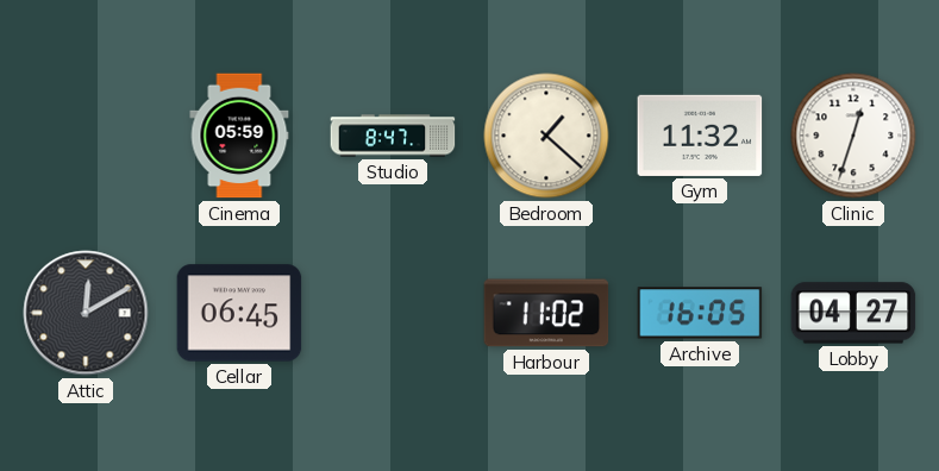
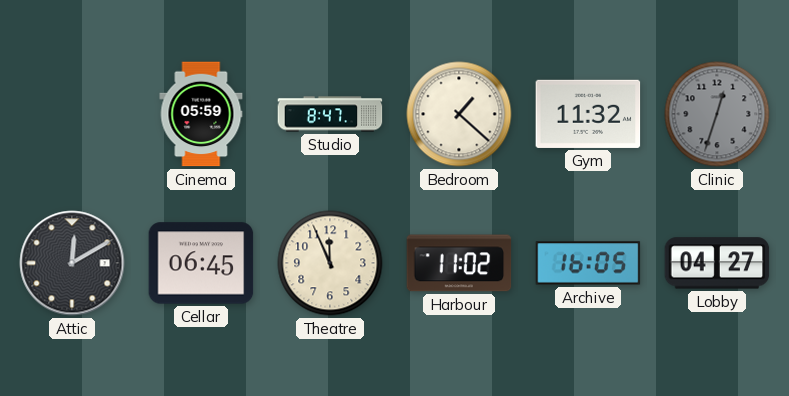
Clinic dial: white -> grey (717, 114)
Theatre: none -> 11:56 (330, 263)
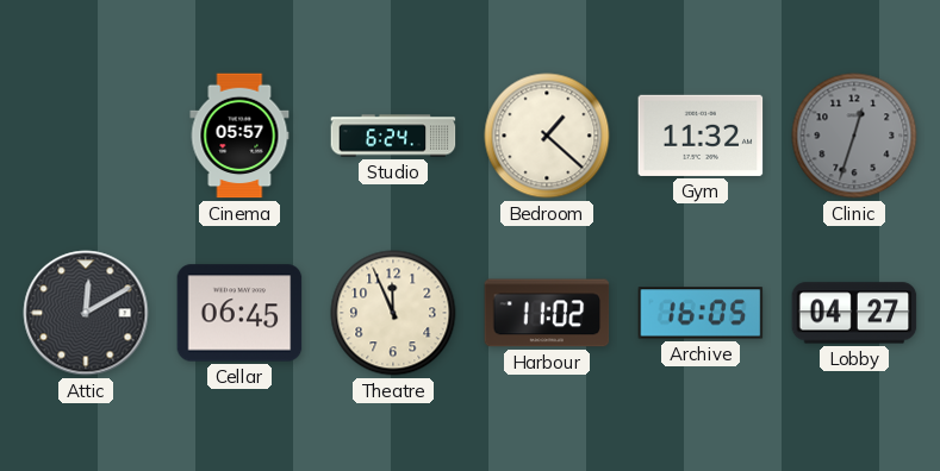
Cinema: 05:59 -> 05:57 (239, 136)
Studio: 8:47 -> 6:24 (393, 136)
